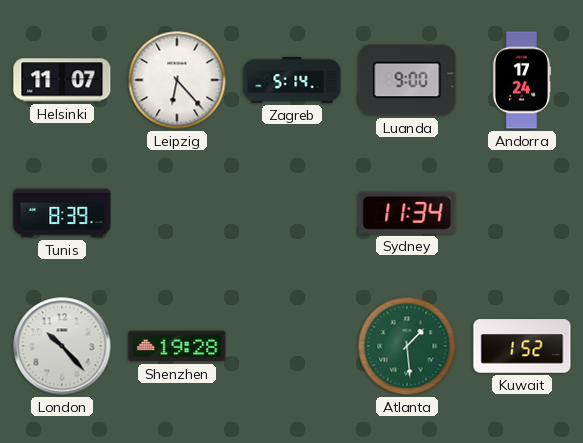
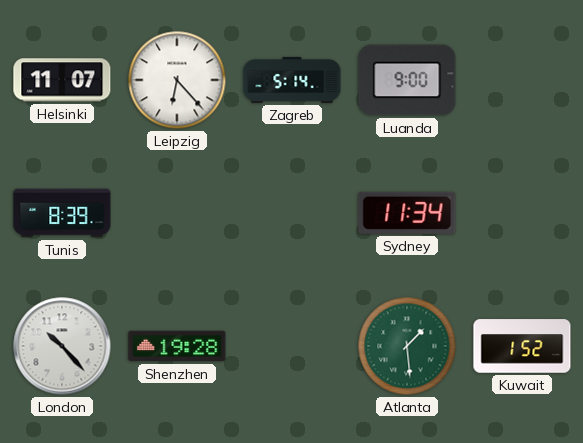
Andorra: 17:24 -> none (522, 80)
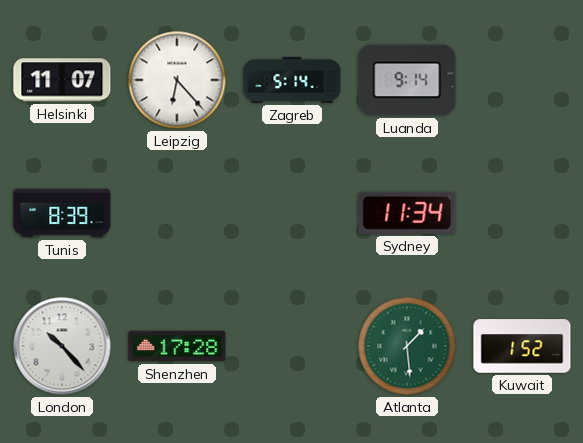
Luanda: 9:00 -> 9:14 (407, 80)
Shenzhen: 19:28 -> 17:28 (177, 346)
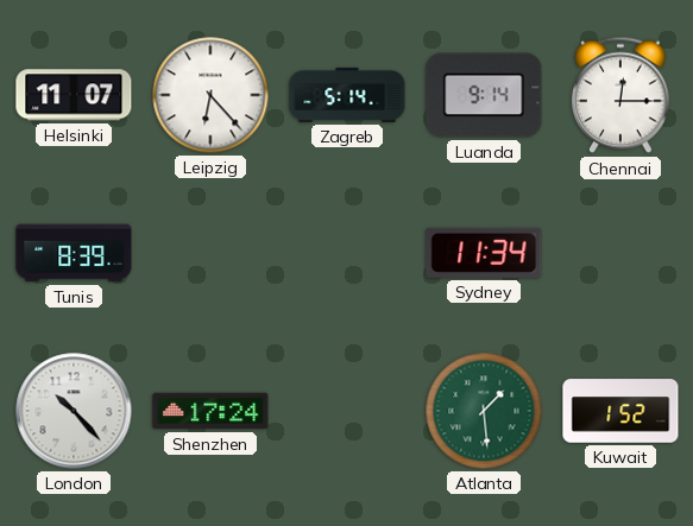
Chennai: none -> 12:15 (622, 95)
Shenzhen: 17:28 -> 17:24 (210, 411)
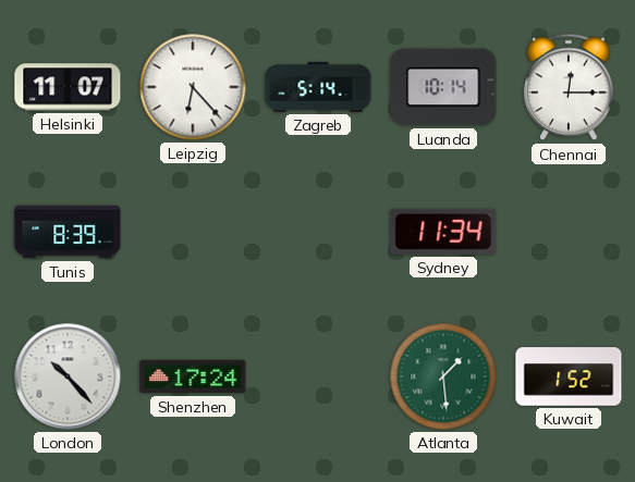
Luanda: 9:14 -> 10:14 (443, 87)
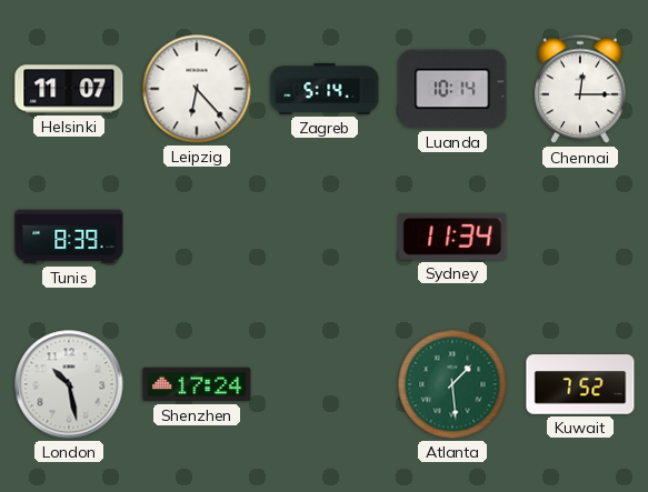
London: 10:23 -> 10:28 (69, 384)
Kuwait: 1:52 -> 7:52 (580, 384)
